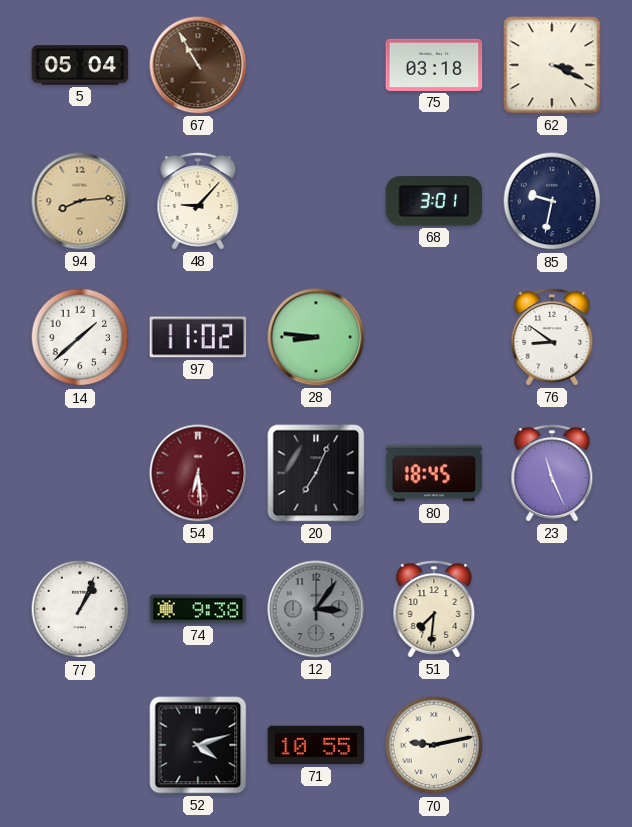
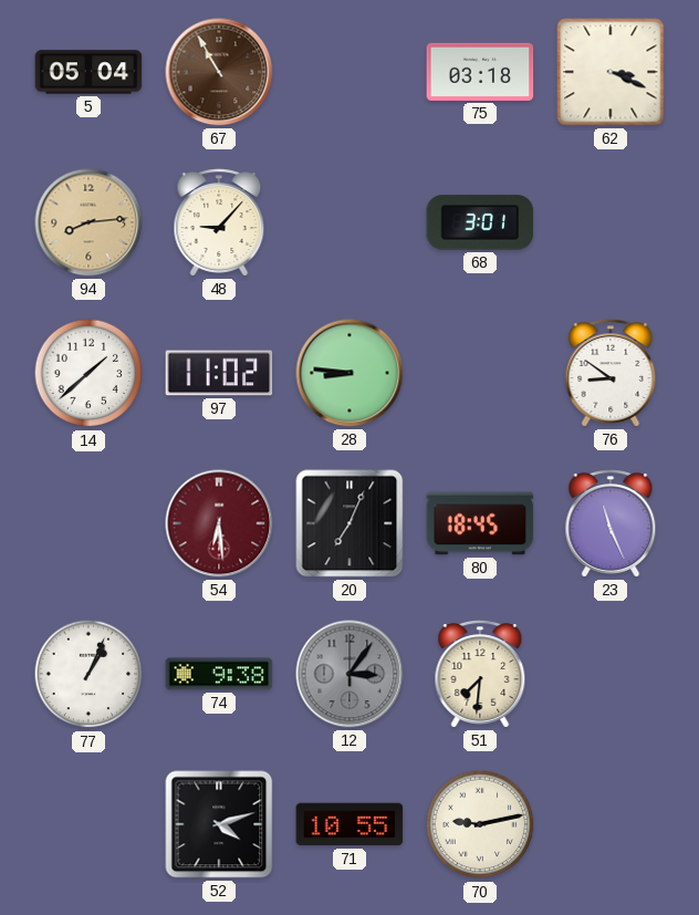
85: 9:32 -> none (552, 201)
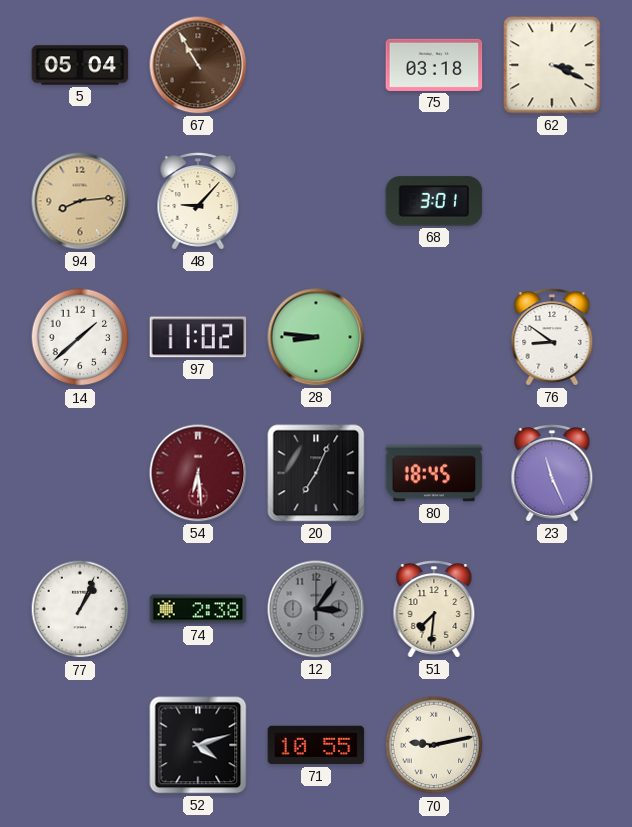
74: 9:38 -> 2:38 (198, 609)
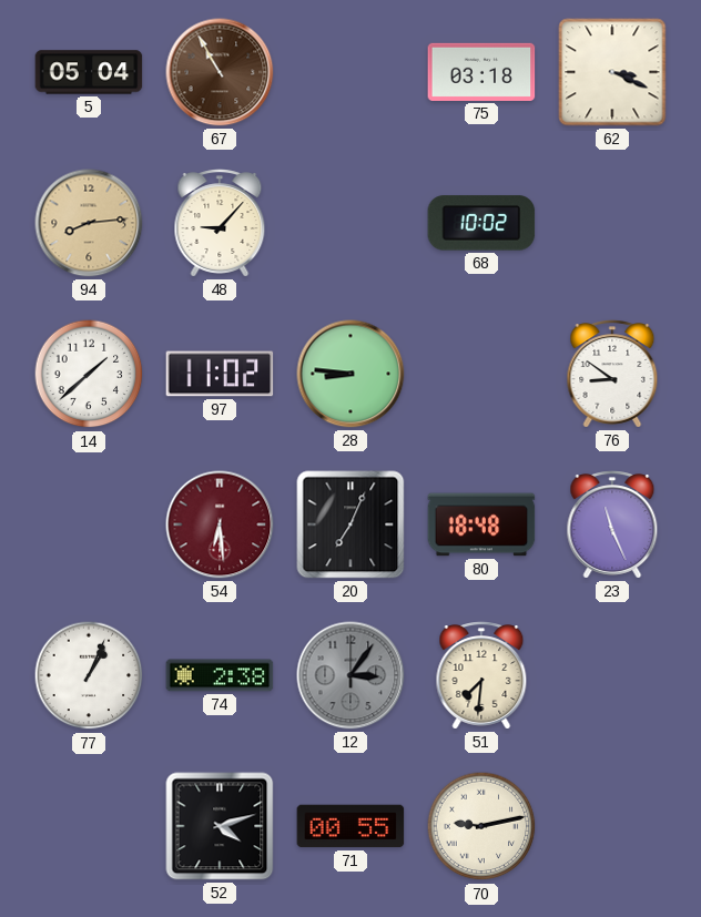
68: 3:01 -> 10:02 (481, 223)
80: 18:45 -> 18:48 (481, 524)
71: 10:55 -> 00:55 (350, 826)
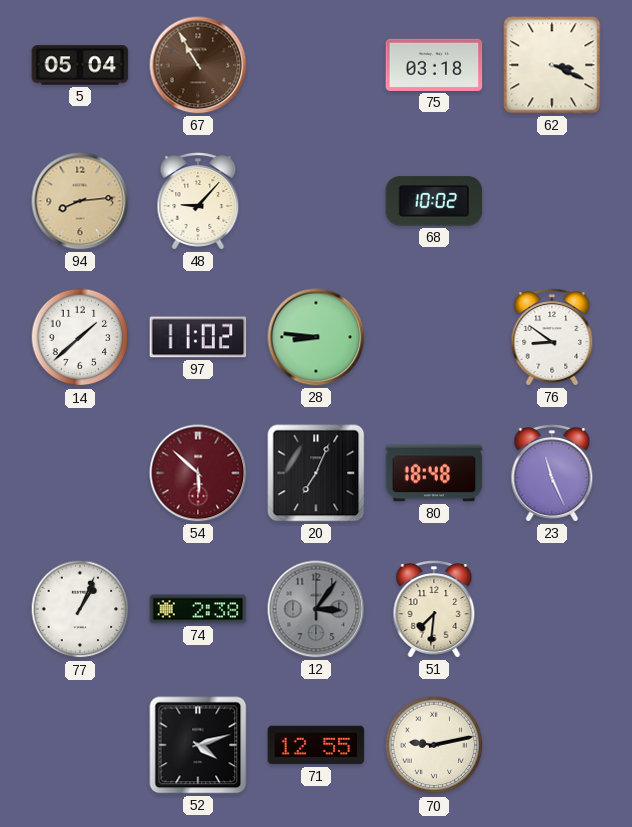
54: 6:29 -> 5:52 (198, 473)
71: 00:55 -> 12:55 (316, 745)
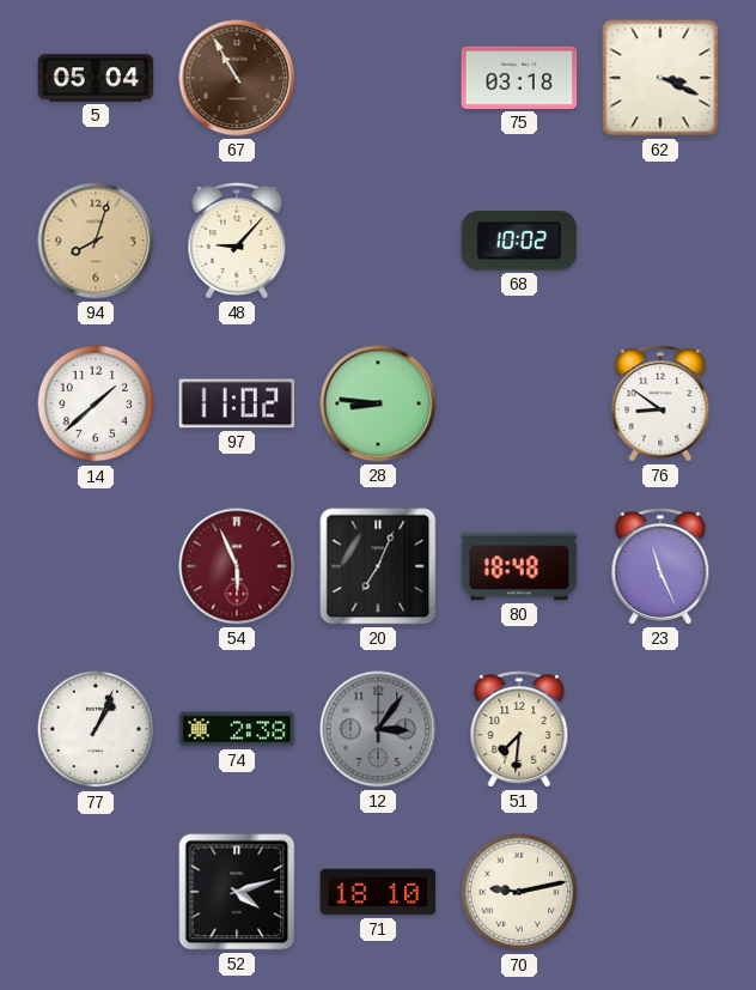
94: 8:14 -> 8:03 (96, 241)
54: 5:52 -> 5:56 (237, 566)
71: 12:55 -> 18:10 (378, 892)
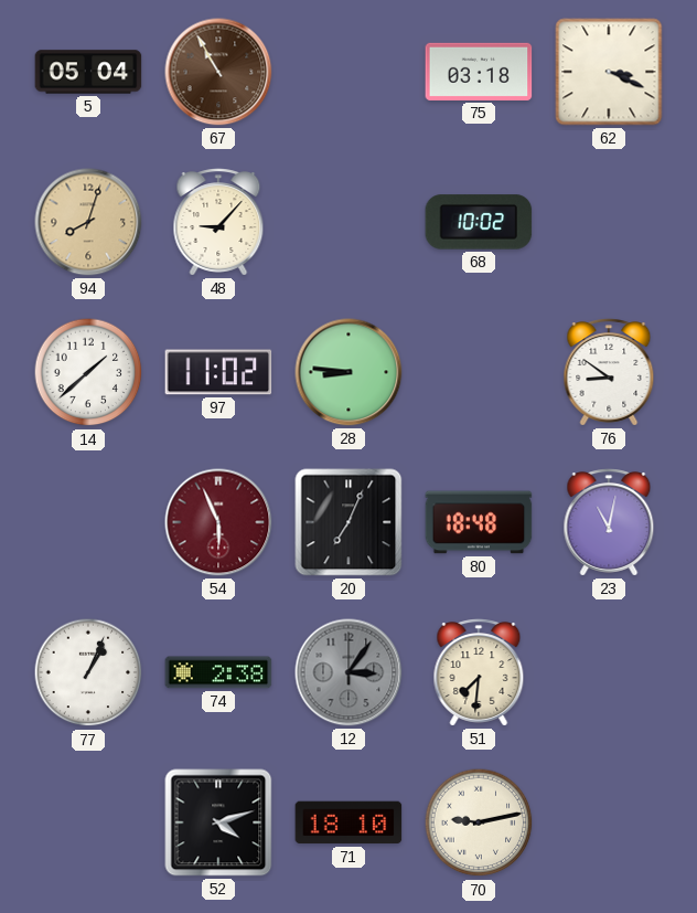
23: 11:26 -> 11:02 (609, 522)
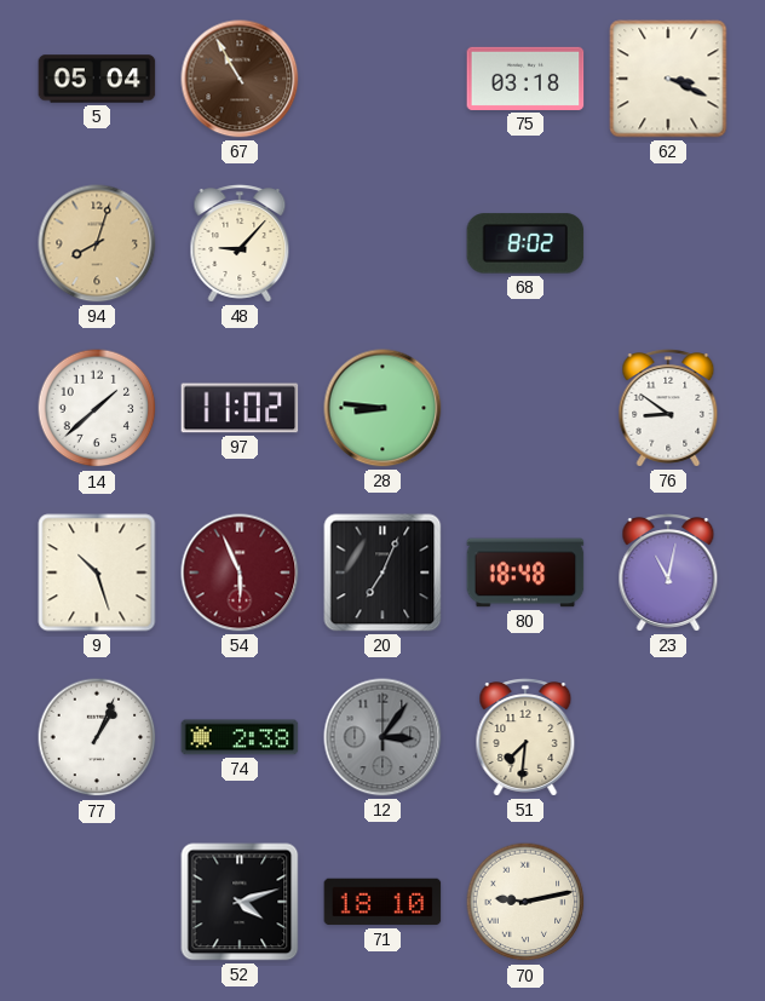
68: 10:02 -> 8:02 (525, 243)
9: none -> 10:27 (97, 573)
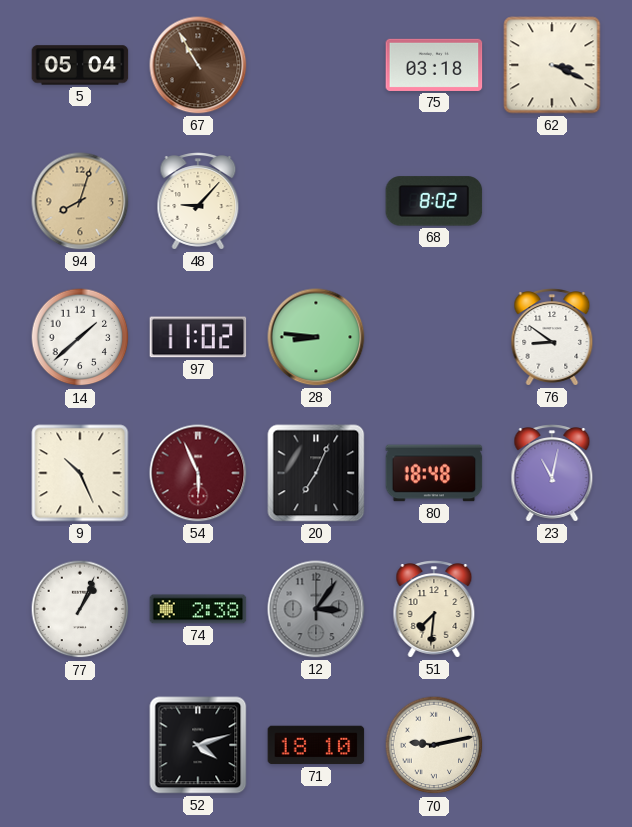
9: 10:27 -> 10:26 (80, 473)
